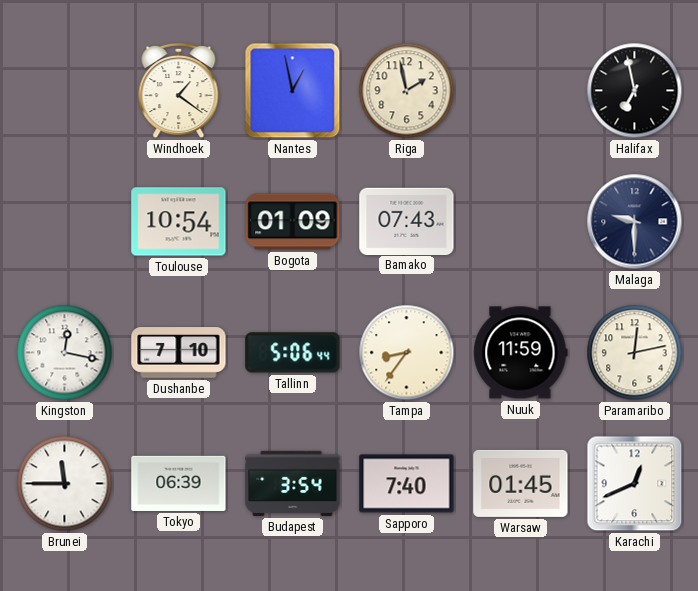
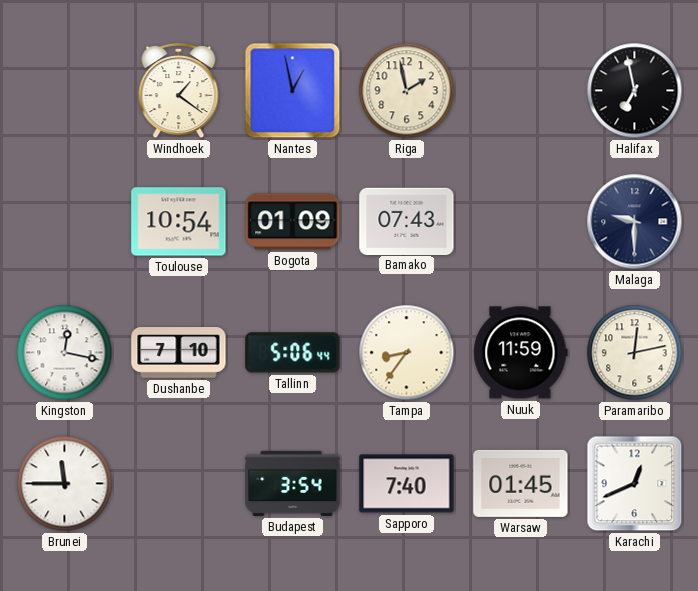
Tokyo: 06:39 -> none (179, 483)
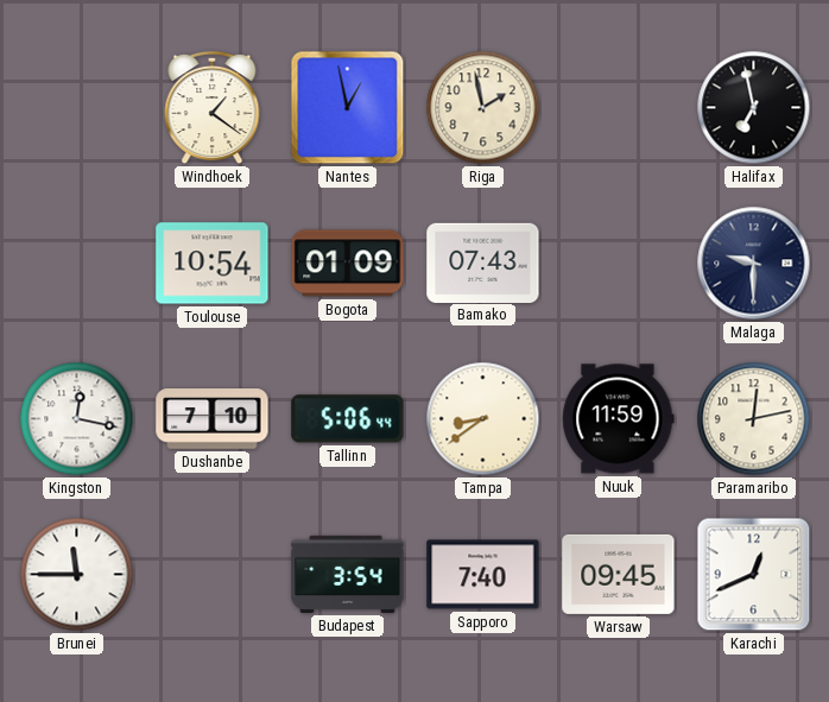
Tampa: 8:36 -> 8:39 (483, 419)
Warsaw: 01:45 -> 09:45 (619, 574)
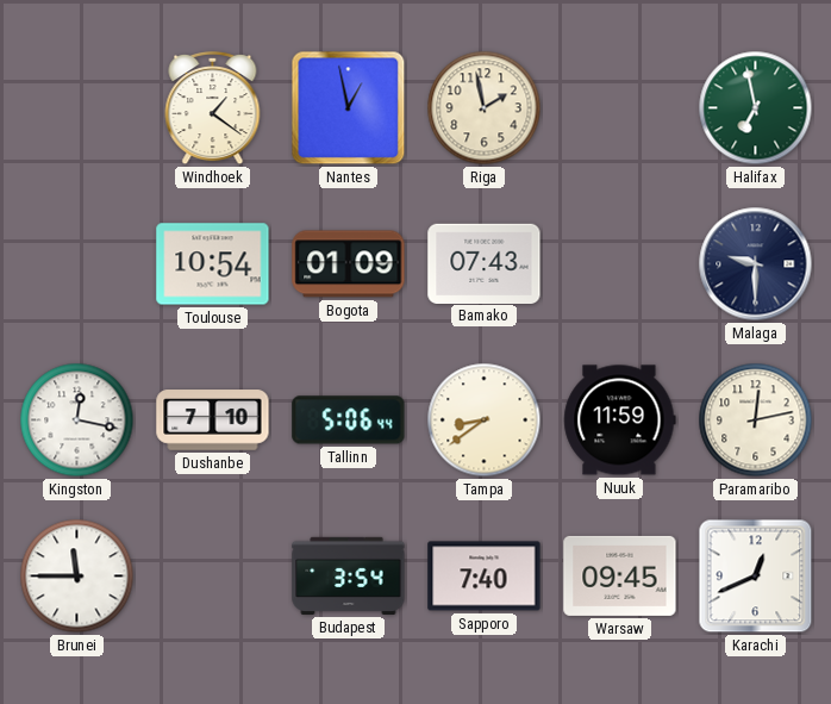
Halifax dial: black -> green (756, 108)
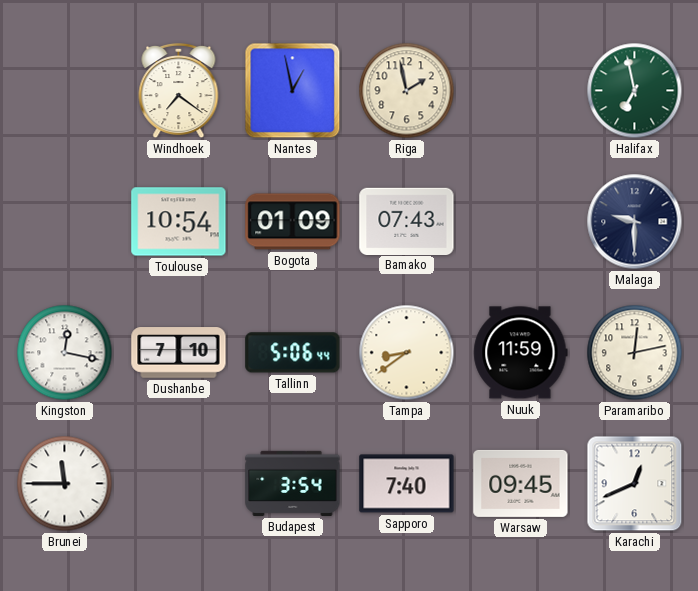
Windhoek: 1:21 -> 7:21 (179, 91)
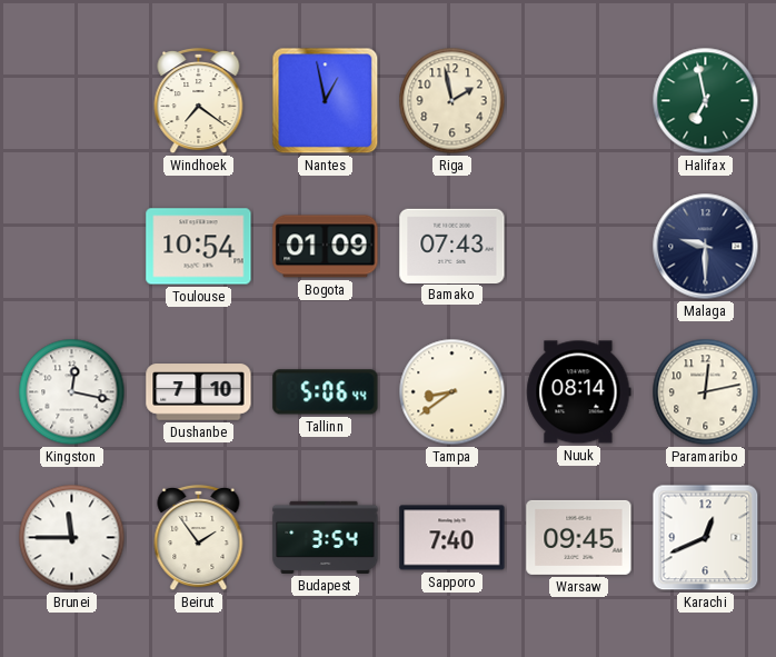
Nuuk: 11:59 -> 08:14 (579, 392)
Beirut: none -> 1:54 (199, 538)
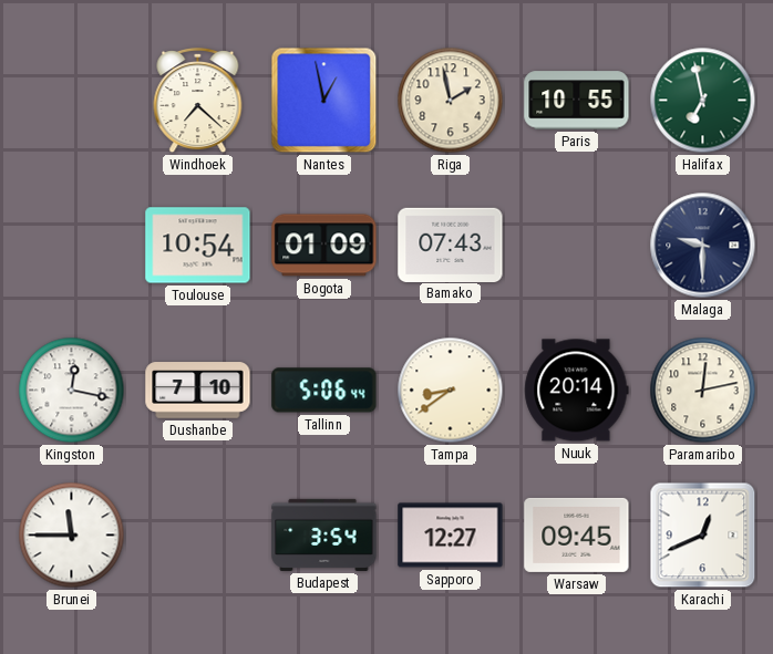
Windhoek: 7:21 -> 7:22 (198, 101)
Paris: none -> 10:55 (577, 101)
Nuuk: 08:14 -> 20:14 (577, 391)
Beirut: 1:54 -> none (199, 538)
Sapporo: 7:40 -> 12:27 (451, 536)
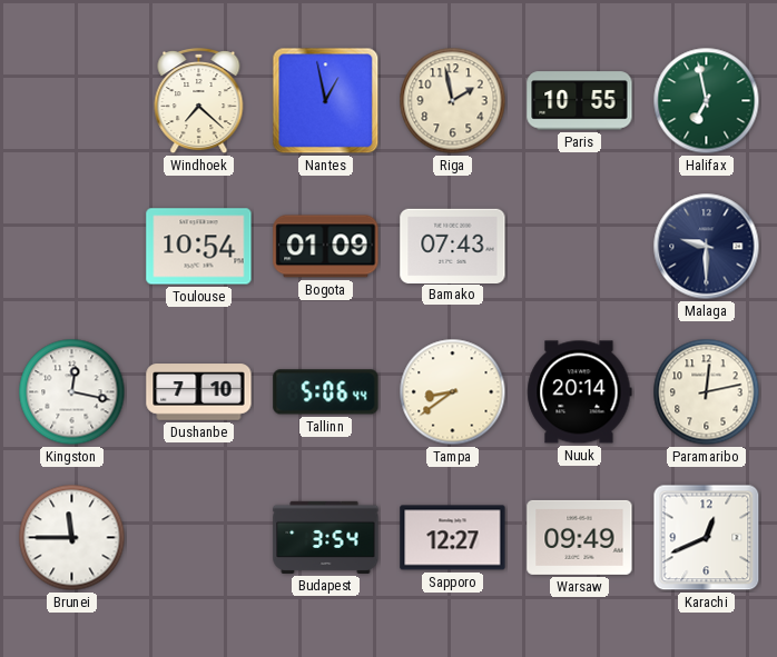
Warsaw: 09:45 -> 09:49 (580, 537)
